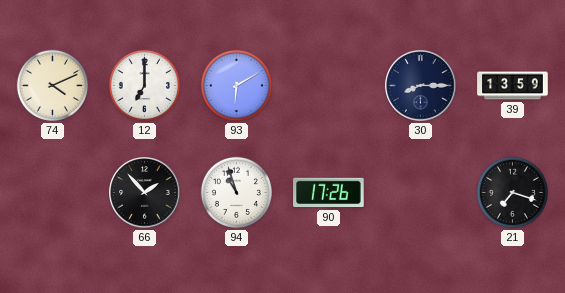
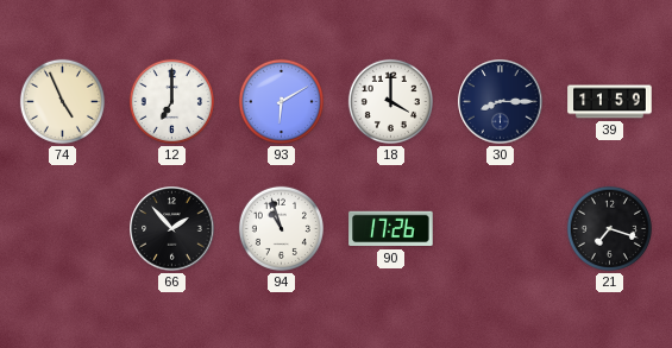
74: 4:11 -> 4:56 (62, 101)
18: none -> 4:00 (390, 101)
39: 13:59 -> 11:59 (610, 102)
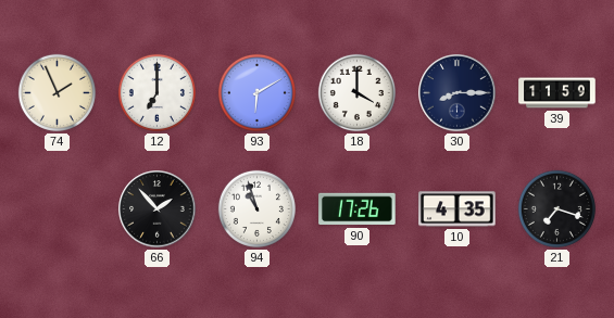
74: 4:56 -> 1:56 (57, 92)
10: none -> 4:35 (458, 209)
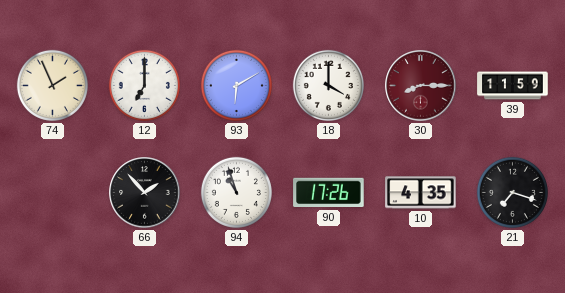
30 dial: navy -> burgundy (421, 86)
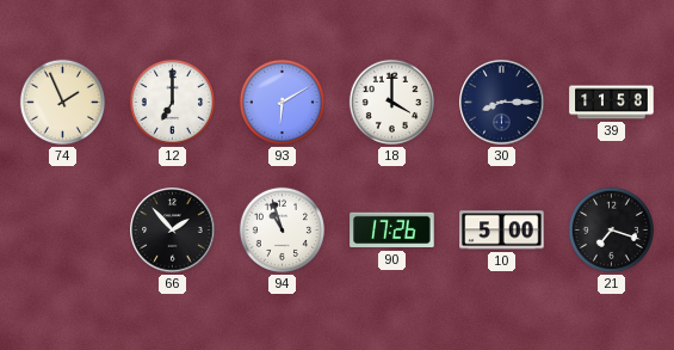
30 dial: burgundy -> navy (502, 103)
39: 11:59 -> 11:58 (612, 103)
10: 4:35 -> 5:00 (502, 231)
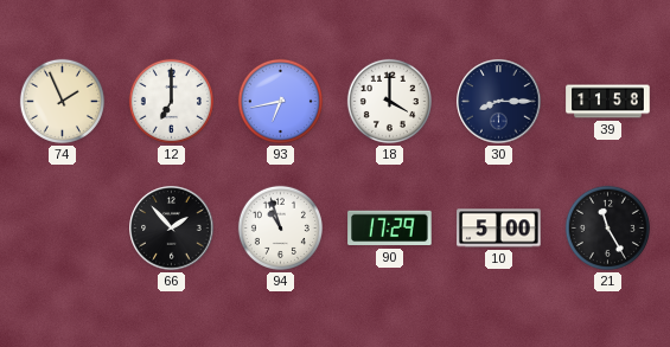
93: 6:10 -> 6:43 (280, 101)
90: 17:26 -> 17:29 (390, 229)
21: 7:18 -> 11:25 (607, 227)
